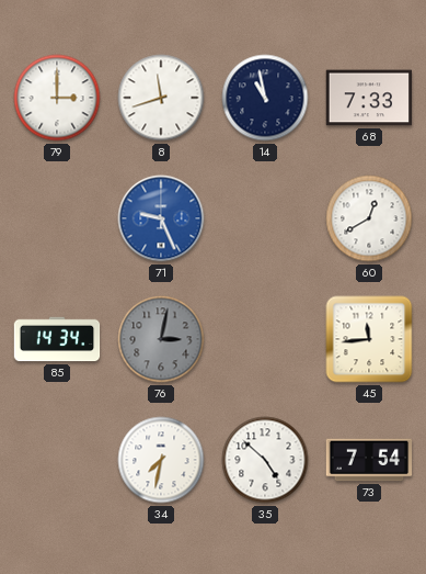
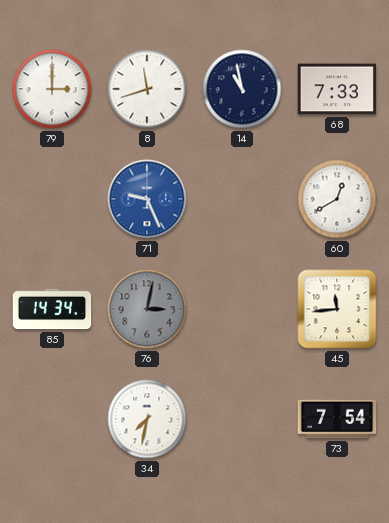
35: 4:52 -> none (265, 460)
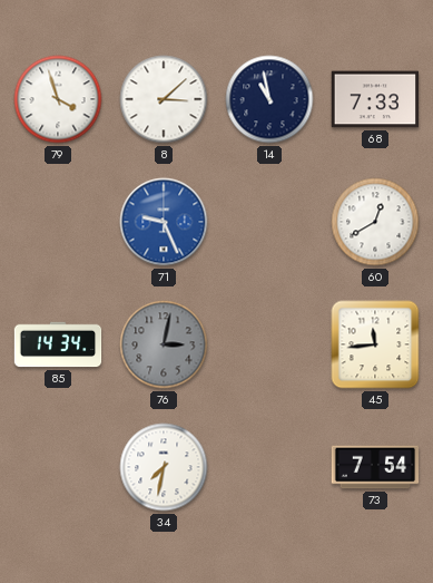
79: 3:00 -> 3:57 (58, 99)
8: 11:42 -> 3:08 (164, 99)
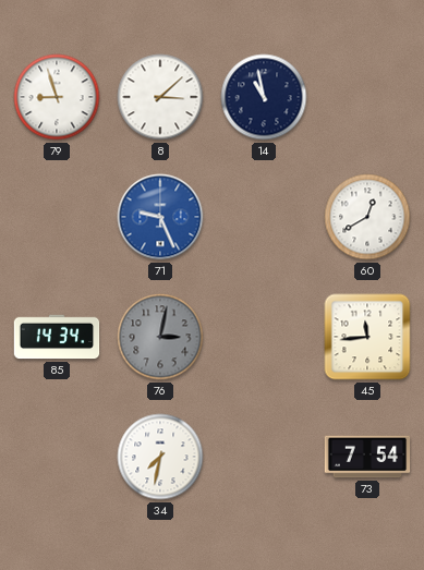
79: 3:57 -> 8:57 (57, 97)
68: 7:33 -> none (375, 99)
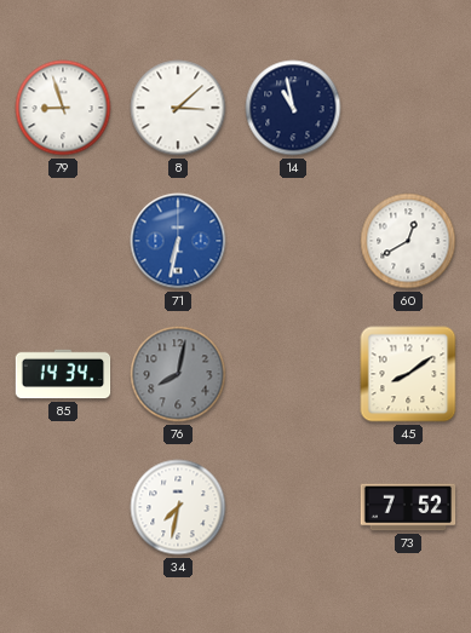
71: 9:26 -> 6:32 (178, 241)
76: 3:02 -> 8:02 (178, 374)
45: 11:44 -> 8:09 (408, 374)
73: 7:54 -> 7:52 (408, 507)
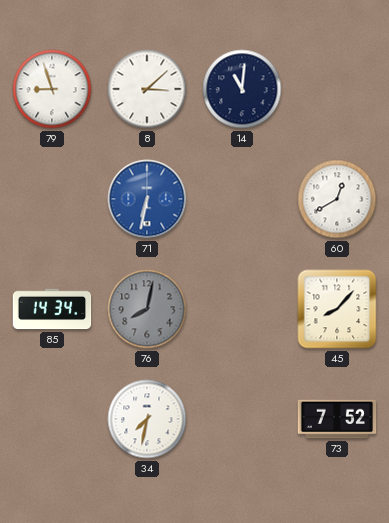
14: 10:58 -> 11:01 (242, 89)
45: 8:09 -> 8:07 (337, 309)
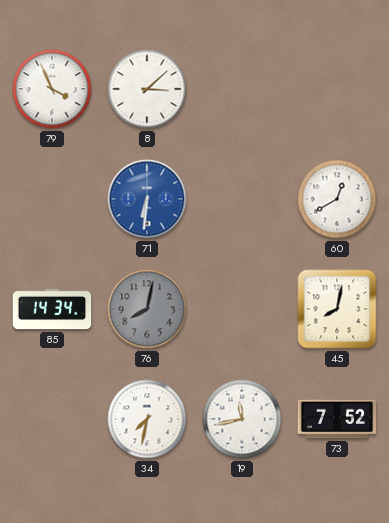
79: 8:57 -> 3:56 (52, 89)
14: 11:01 -> none (242, 89)
71: 6:32 -> 6:31 (147, 199)
45: 8:07 -> 8:02 (337, 309)
19: none -> 11:43 (242, 419)
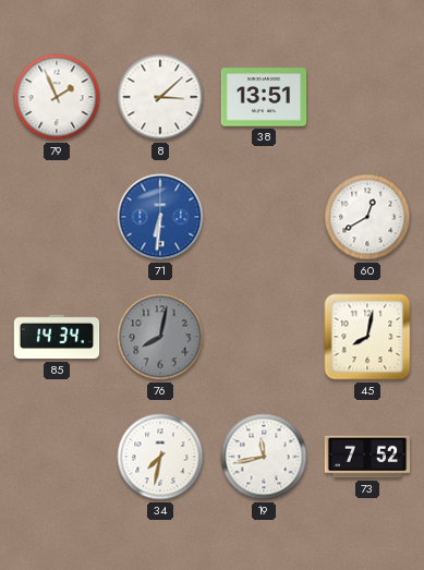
79: 3:56 -> 1:56 (57, 97)
38: none -> 13:51 (264, 97)
